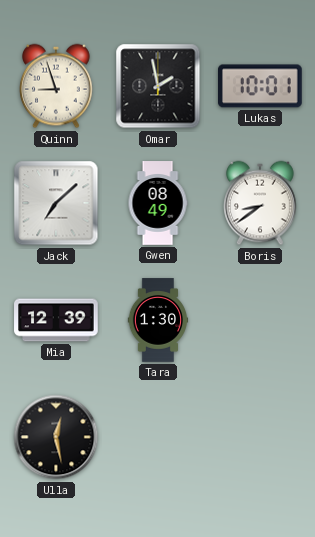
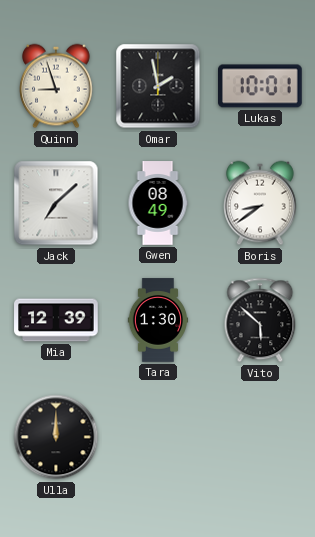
Vito: none -> 5:52 (260, 320)
Ulla: 12:28 -> 12:00 (56, 437)
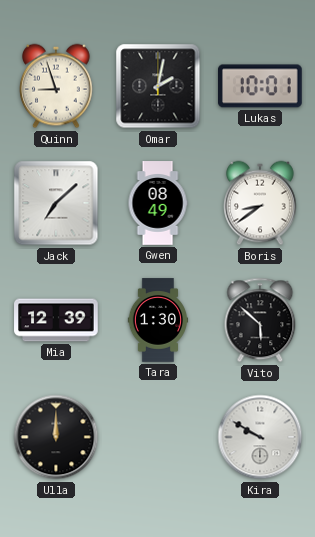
Omar: 1:58 -> 2:02 (158, 86)
Kira: none -> 9:50 (260, 437)
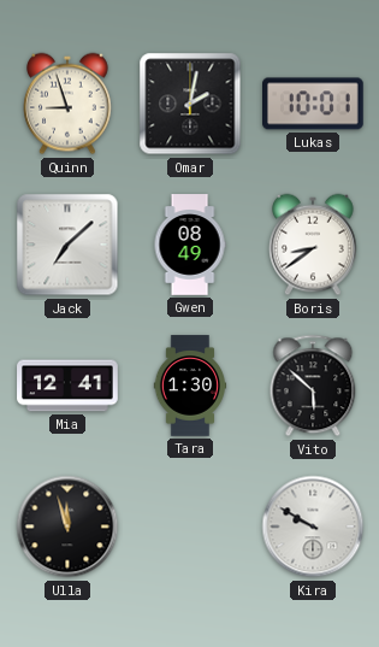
Mia: 12:39 -> 12:41 (67, 386)
Ulla: 12:00 -> 11:57 (67, 527)
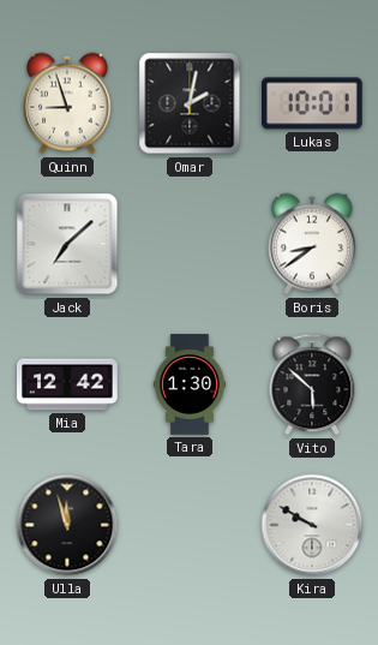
Gwen: 08:49 -> none (190, 245)
Mia: 12:41 -> 12:42 (67, 384)
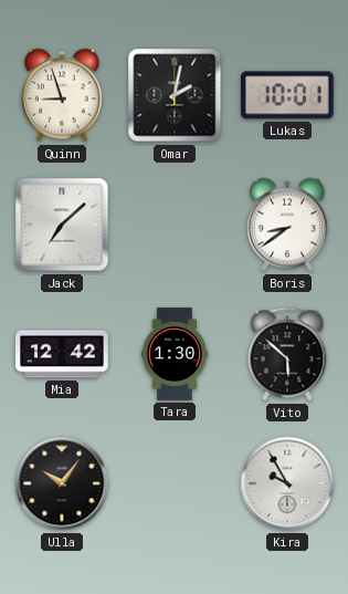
Ulla: 11:57 -> 10:06 (62, 483)
Kira: 9:50 -> 9:55 (287, 483)
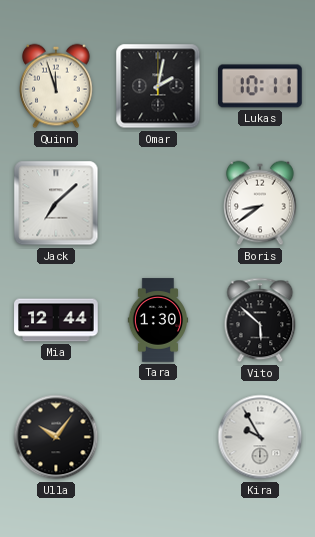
Quinn: 8:57 -> 11:57 (57, 86)
Lukas: 10:01 -> 10:11 (261, 86)
Mia: 12:42 -> 12:44 (56, 320)
